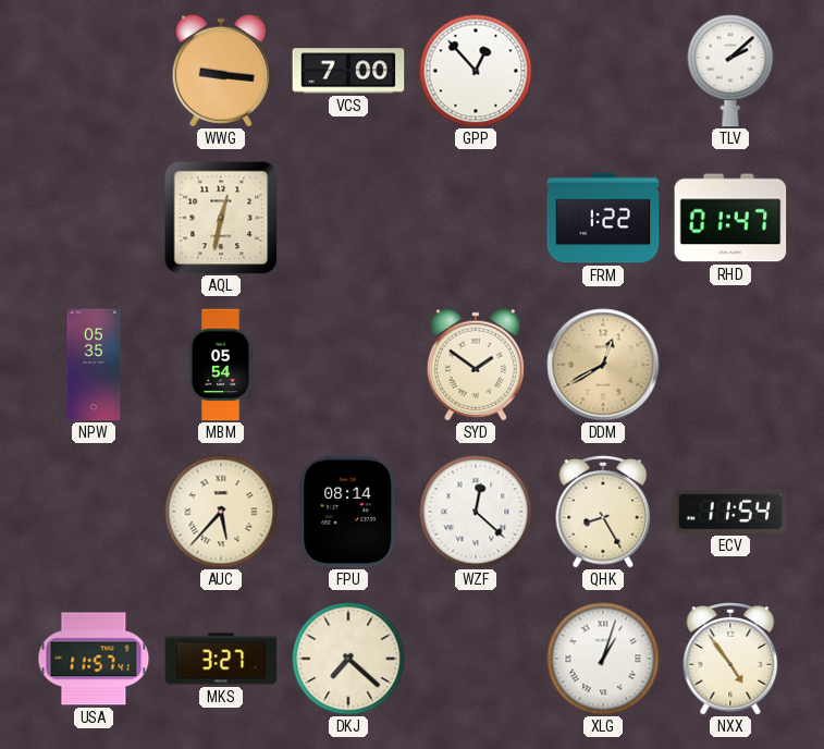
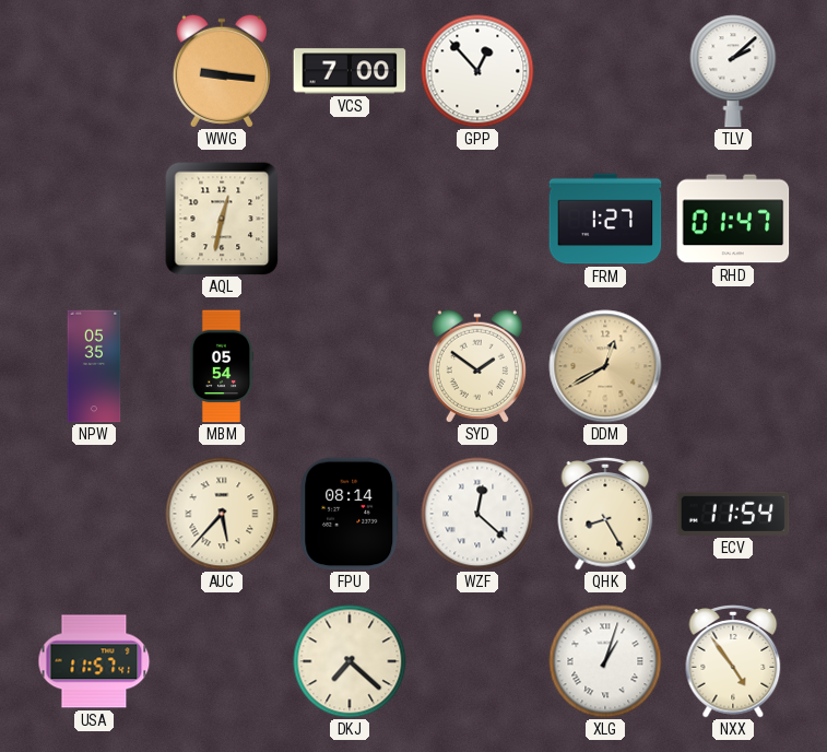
FRM: 1:22 -> 1:27 (605, 219)
MKS: 3:27 -> none (221, 659)
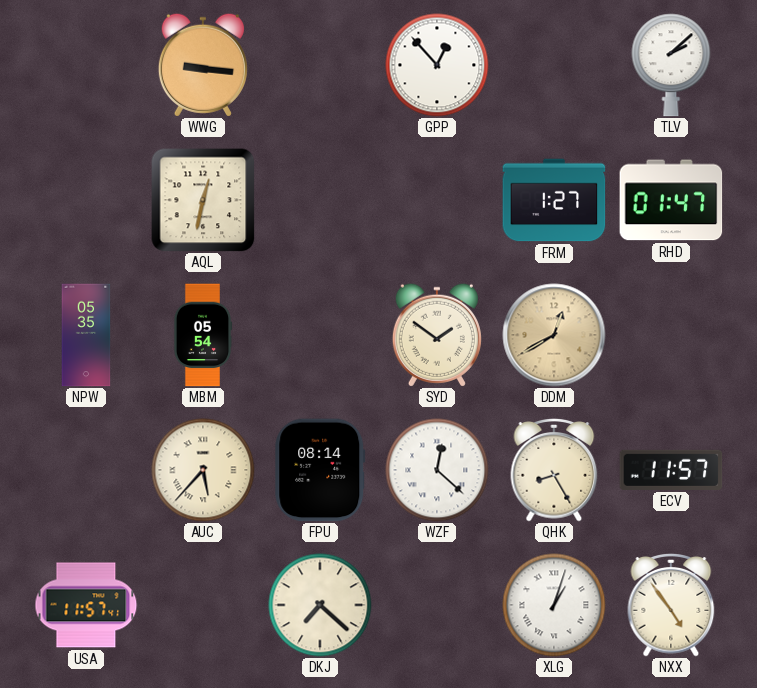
VCS: 7:00 -> none (350, 71)
ECV: 11:54 -> 11:57 (671, 470)
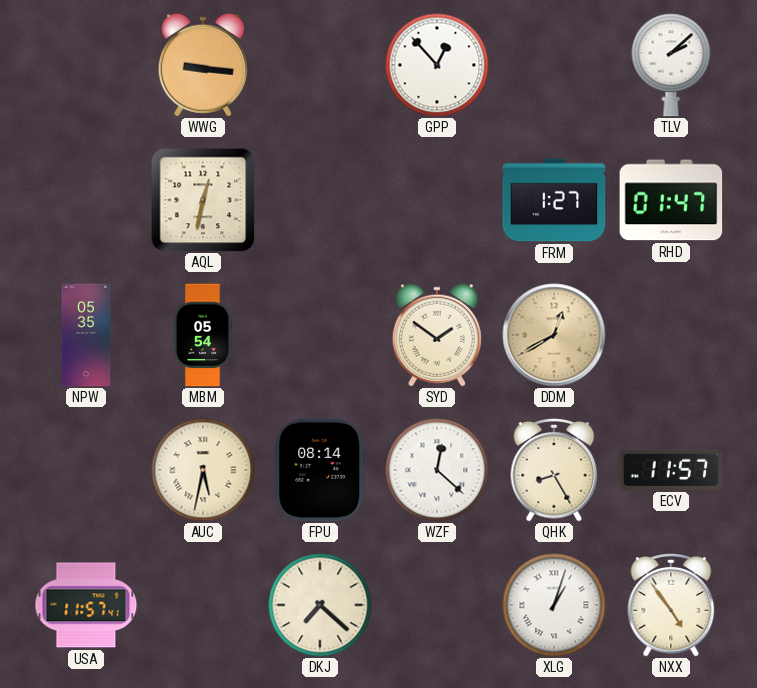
AUC: 5:37 -> 5:32 (203, 470)
